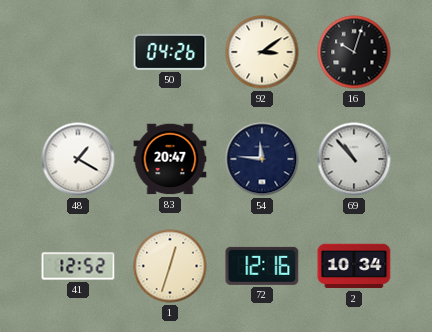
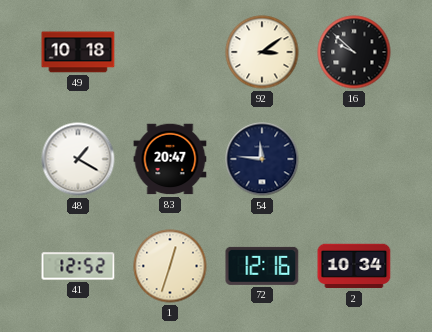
49: none -> 10:18 (78, 52)
50: 04:26 -> none (170, 52)
16: 10:03 -> 9:52 (354, 52)
69: 10:53 -> none (354, 159)
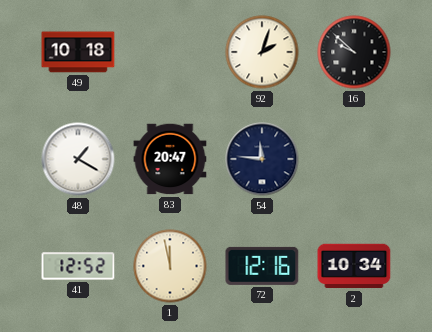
92: 3:09 -> 2:03 (262, 52)
1: 12:33 -> 11:58 (170, 266)
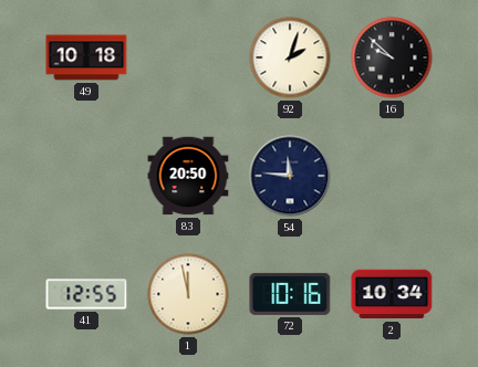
48: 1:20 -> none (78, 159)
83: 20:47 -> 20:50 (188, 176)
41: 12:52 -> 12:55 (86, 294)
72: 12:16 -> 10:16 (290, 294)
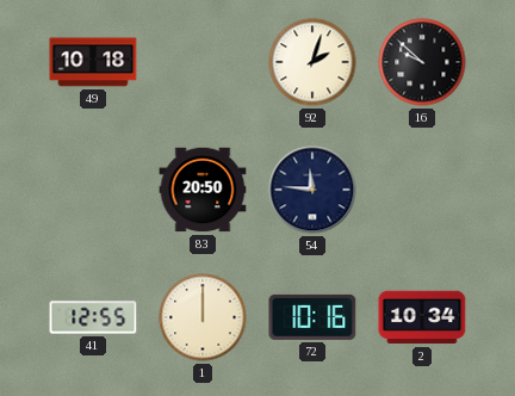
1: 11:58 -> 12:00 (203, 317)
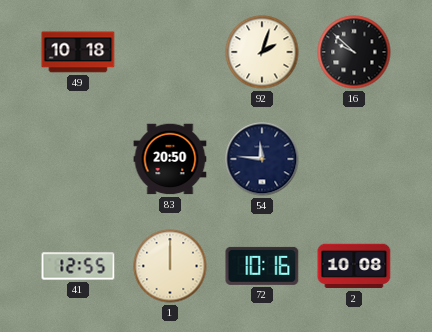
2: 10:34 -> 10:08 (354, 266)
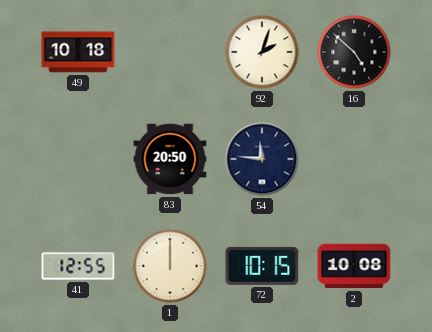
16: 9:52 -> 4:52 (354, 52)
72: 10:16 -> 10:15 (262, 266)
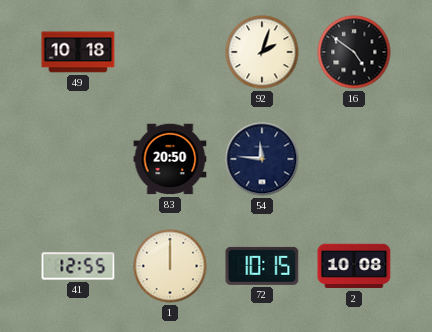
16: 4:52 -> 4:51 (354, 52)
